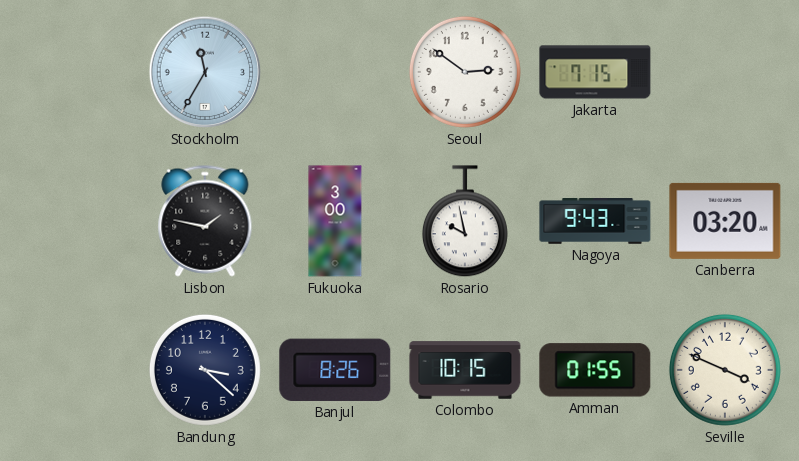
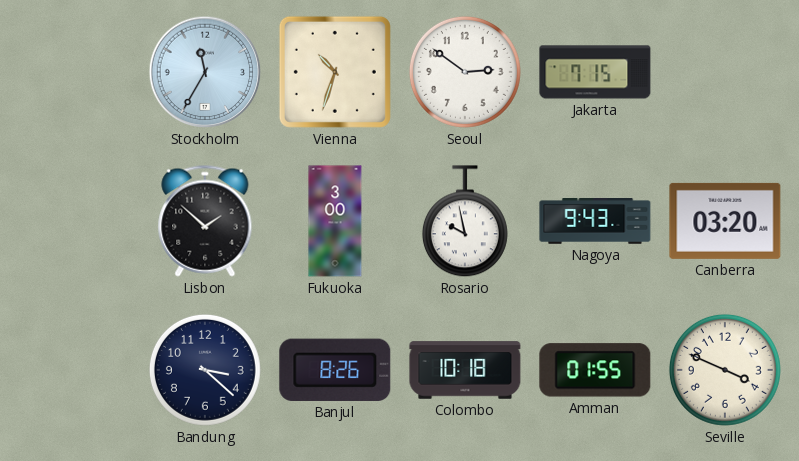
Vienna: none -> 10:33 (335, 72)
Lisbon: 1:47 -> 1:52 (205, 221)
Colombo: 10:15 -> 10:18 (465, 370)
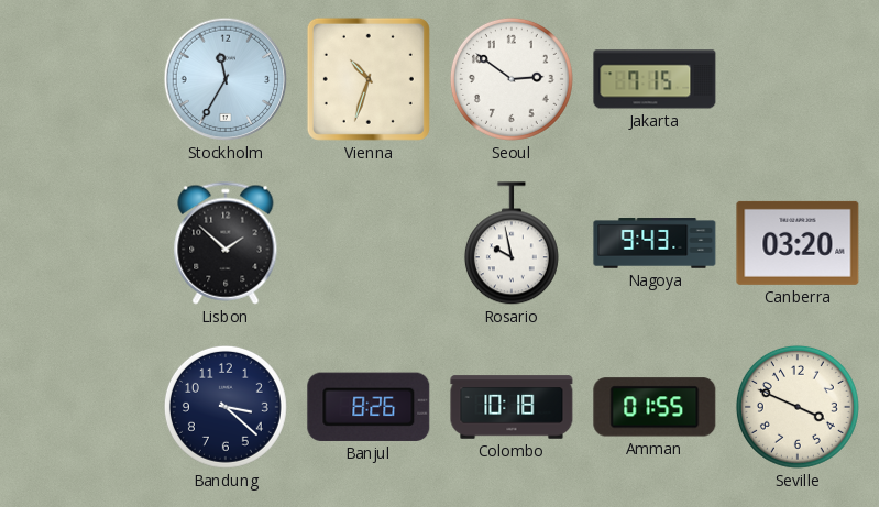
Fukuoka: 3:00 -> none (335, 221)
